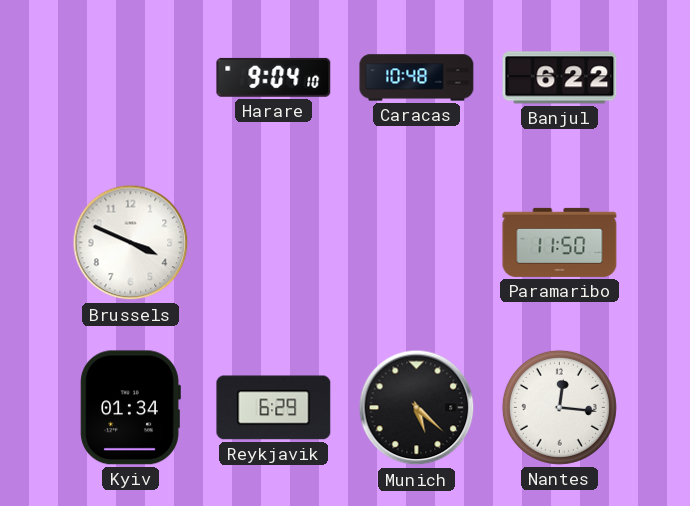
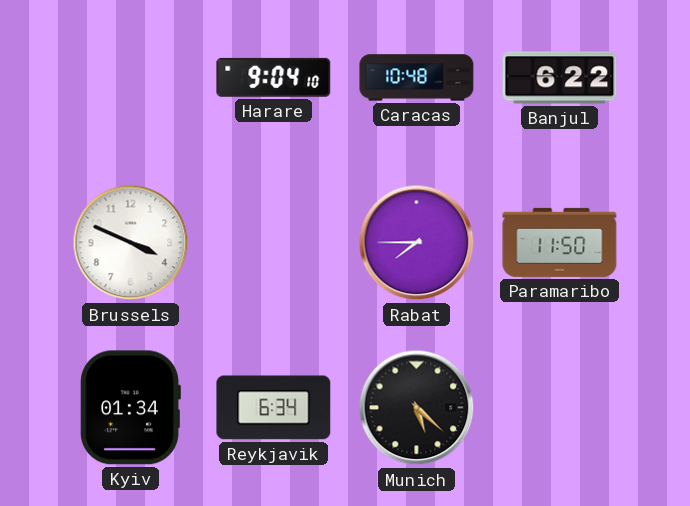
Rabat: none -> 7:45 (417, 243)
Reykjavik: 6:29 -> 6:34 (274, 408)
Nantes: 12:16 -> none (559, 407)
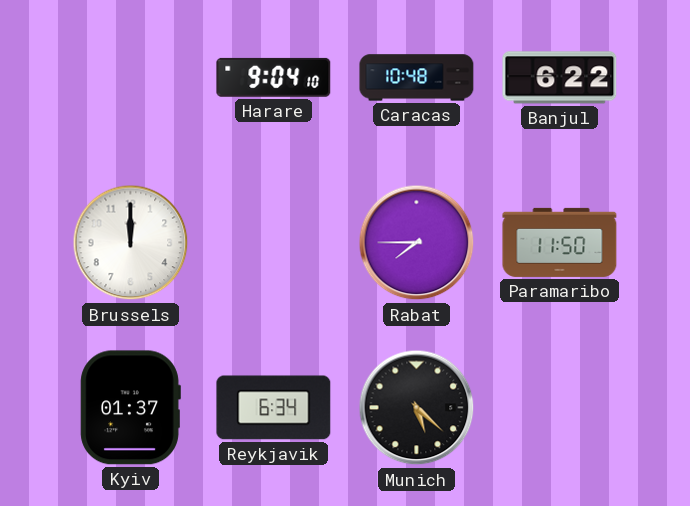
Brussels: 3:49 -> 12:00 (131, 243)
Kyiv: 01:34 -> 01:37 (130, 408)
